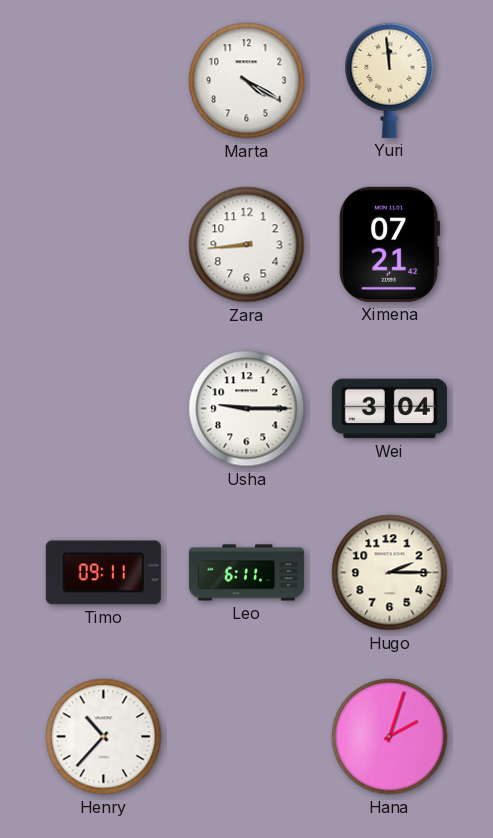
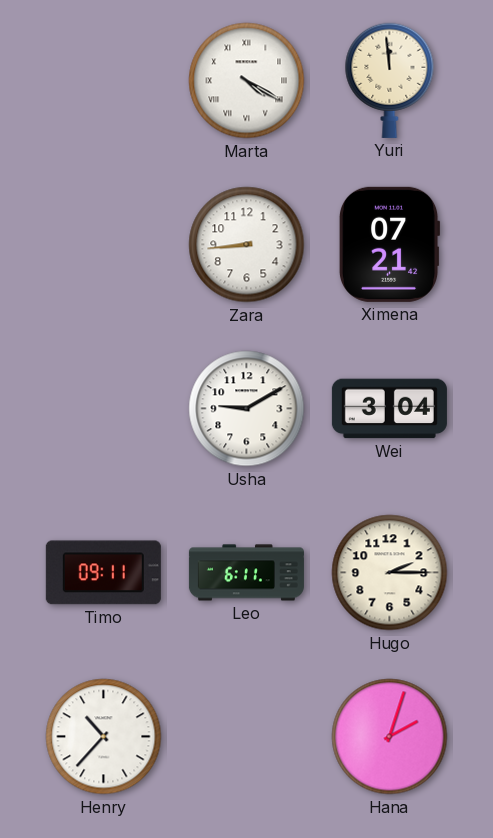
Marta numerals: Arabic -> Roman (247, 81)
Usha: 9:15 -> 9:10 (247, 409)
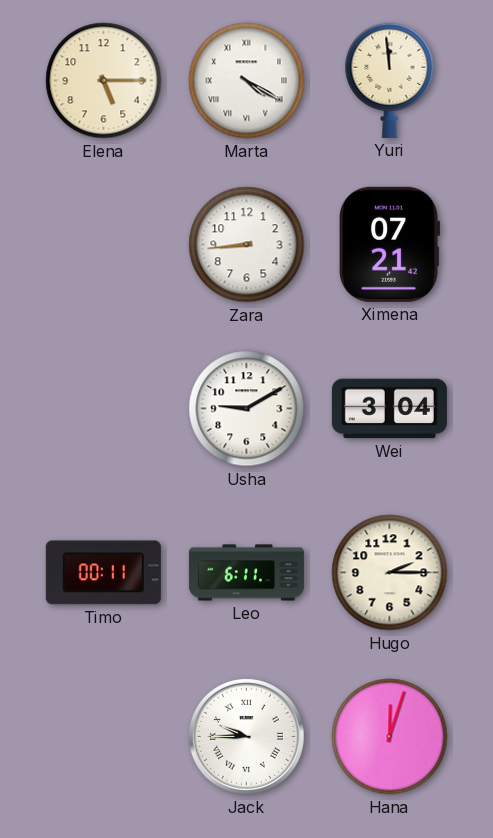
Elena: none -> 5:15 (104, 81)
Timo: 09:11 -> 00:11 (103, 573)
Henry: 10:37 -> none (104, 737)
Jack: none -> 9:45 (246, 736)
Hana: 2:03 -> 12:03 (390, 737)
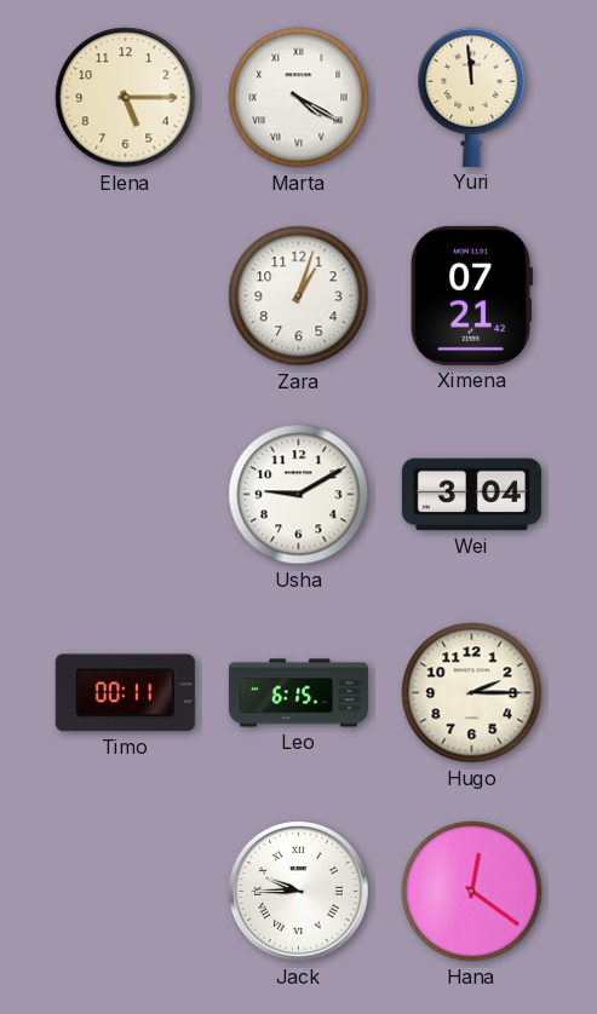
Zara: 8:44 -> 1:03 (299, 296)
Leo: 6:11 -> 6:15 (298, 693)
Hana: 12:03 -> 12:21 (472, 892)
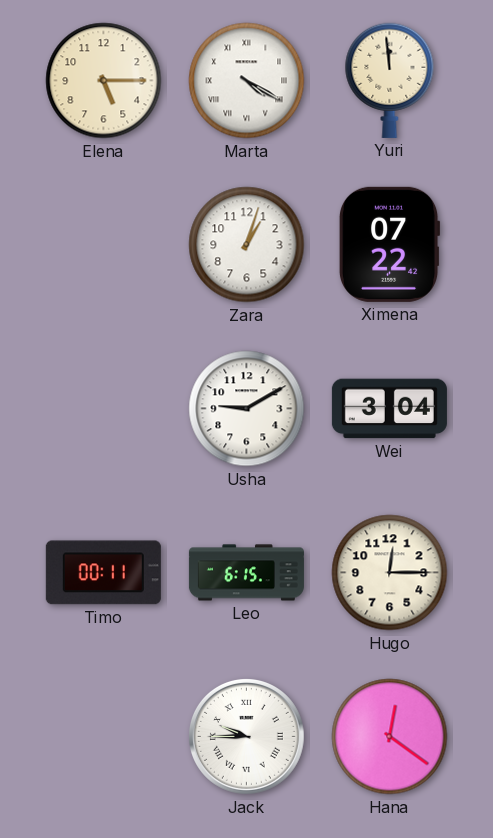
Ximena: 07:21 -> 07:22 (389, 244)
Hugo: 2:15 -> 12:15 (390, 573)
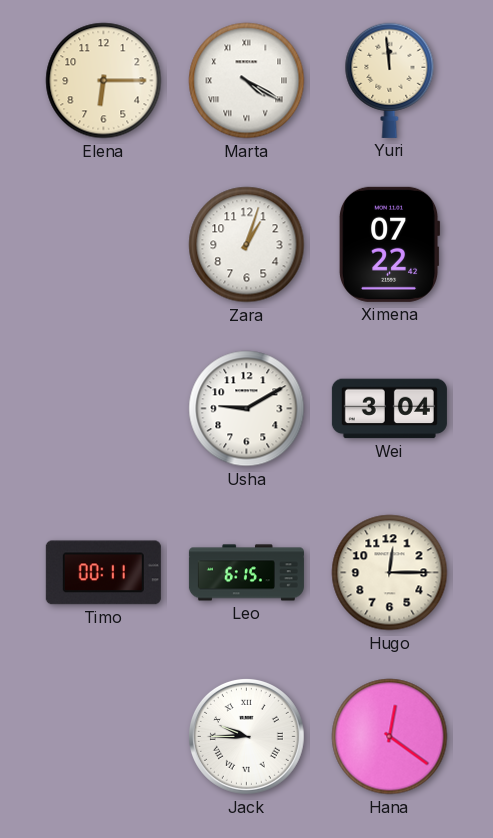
Elena: 5:15 -> 6:15 (104, 81)
